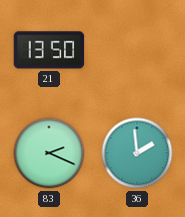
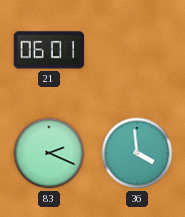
21: 13:50 -> 06:01 (49, 50)
36: 1:59 -> 3:59 (137, 153)
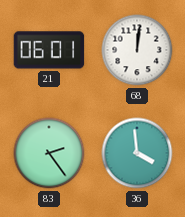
68: none -> 12:01 (137, 50)
83: 2:19 -> 2:24 (49, 153)
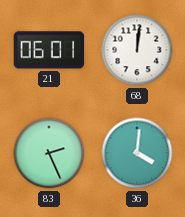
83: 2:24 -> 2:26 (49, 153)
36: 3:59 -> 4:01 (137, 153)
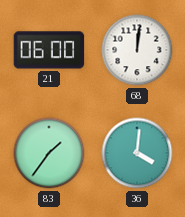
21: 06:01 -> 06:00 (49, 50)
83: 2:26 -> 1:36 (49, 153)
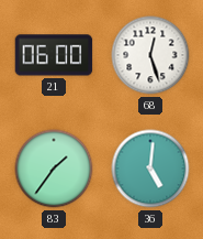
68: 12:01 -> 12:27 (150, 55)
36: 4:01 -> 5:01 (150, 169)
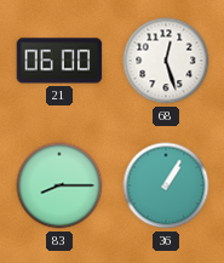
83: 1:36 -> 8:15 (59, 185)
36: 5:01 -> 1:05 (166, 185)
